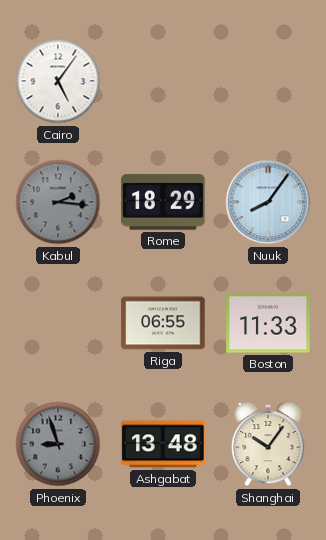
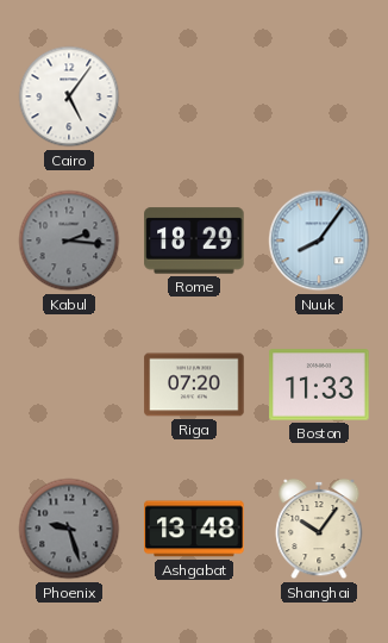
Riga: 06:55 -> 07:20 (194, 385)
Phoenix: 8:57 -> 9:27 (69, 529)
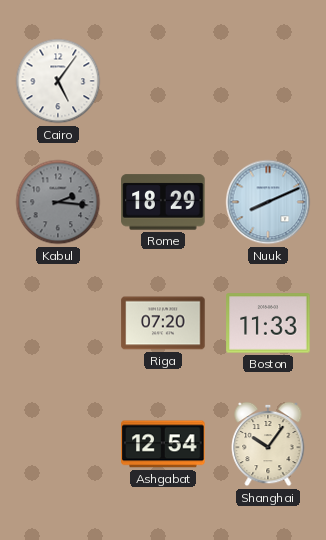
Nuuk: 8:06 -> 8:11 (268, 202)
Phoenix: 9:27 -> none (69, 529)
Ashgabat: 13:48 -> 12:54 (163, 444)
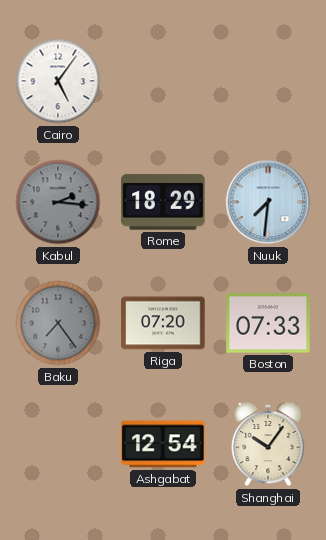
Nuuk: 8:11 -> 7:31 (268, 202)
Baku: none -> 7:24 (58, 323)
Boston: 11:33 -> 07:33 (268, 323)
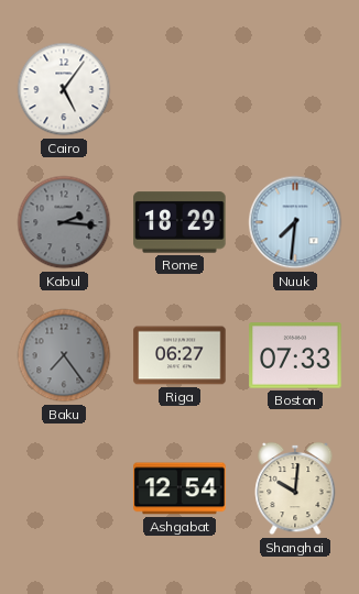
Riga: 07:20 -> 06:27 (179, 355)
Shanghai: 10:06 -> 10:01 (295, 488)
